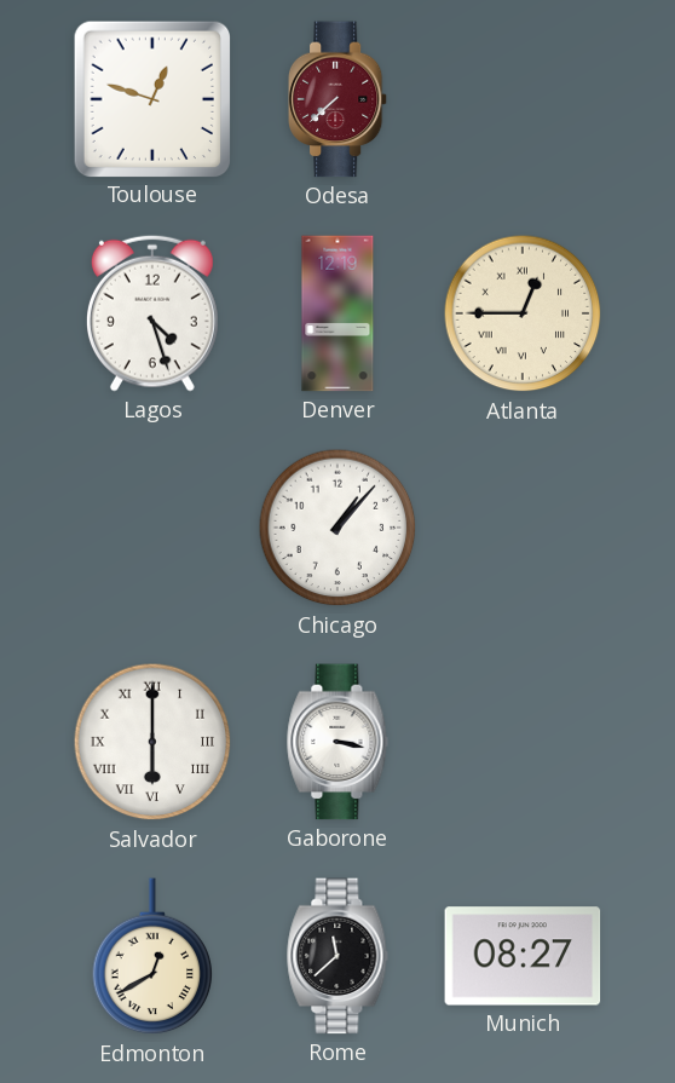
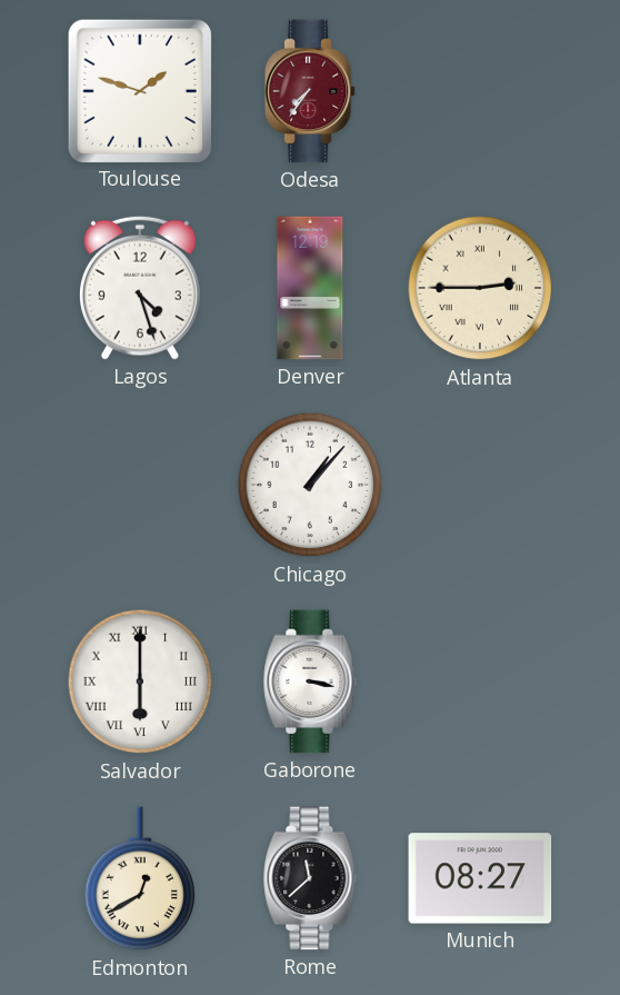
Toulouse: 12:48 -> 1:48 (139, 90)
Odesa: 7:38 -> 7:36 (310, 91)
Atlanta: 12:45 -> 2:45 (480, 288)
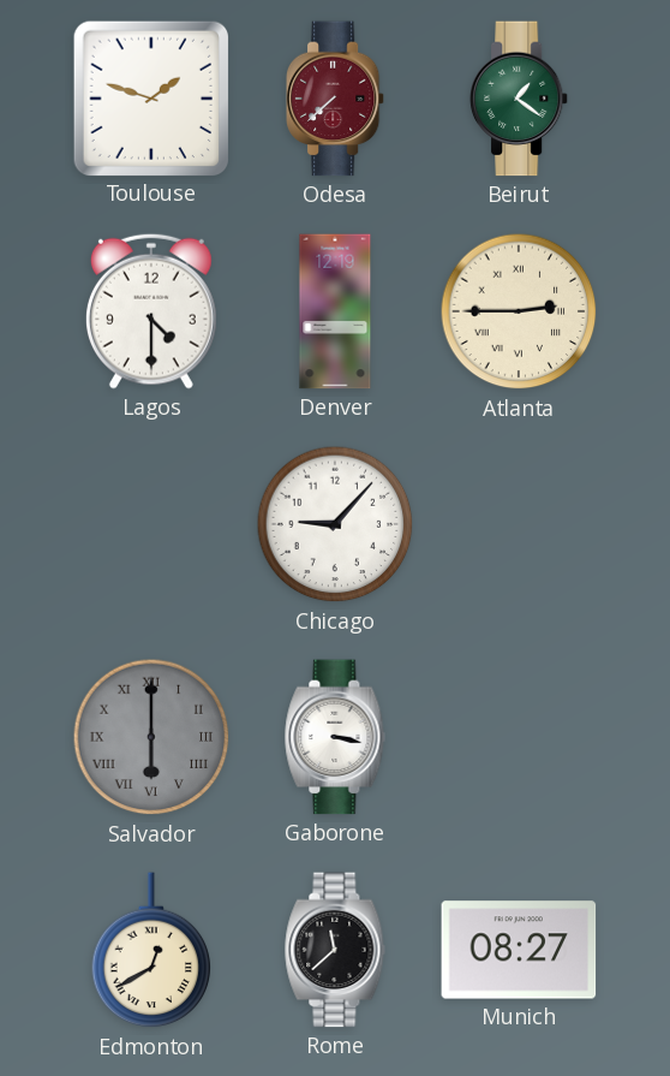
Odesa: 7:36 -> 7:38 (335, 99)
Beirut: none -> 1:21 (519, 99)
Lagos: 4:27 -> 4:30 (151, 311)
Chicago: 1:07 -> 9:07 (335, 524)
Salvador dial: white -> grey (151, 737)
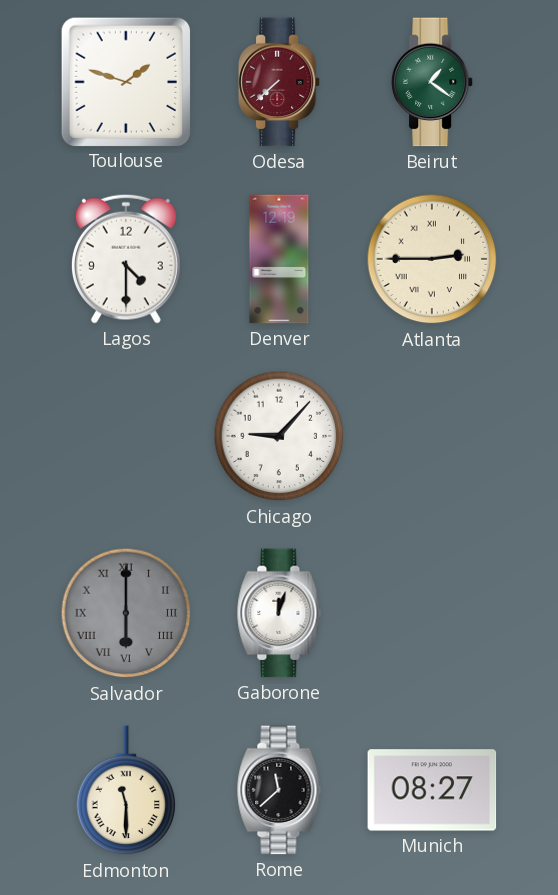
Gaborone: 3:17 -> 12:03 (279, 613)
Edmonton: 12:40 -> 11:30 (126, 791)
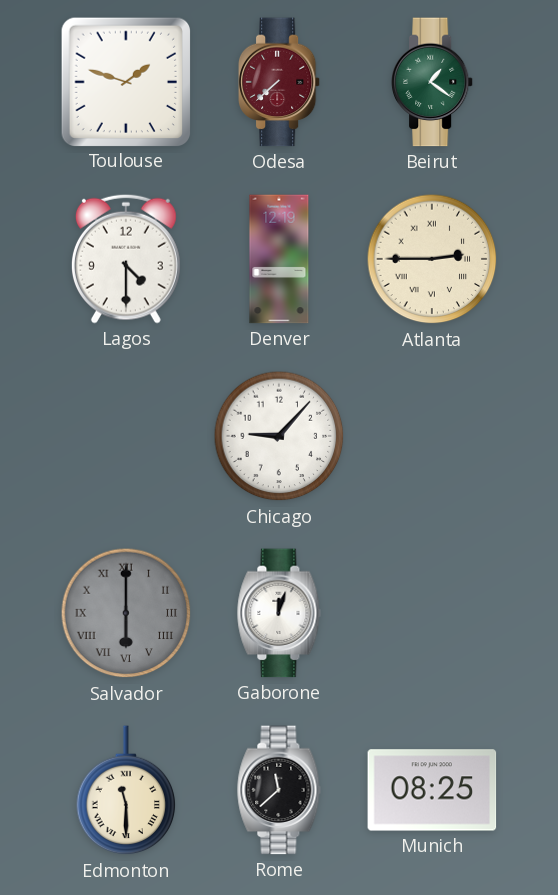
Munich: 08:27 -> 08:25 (432, 790)
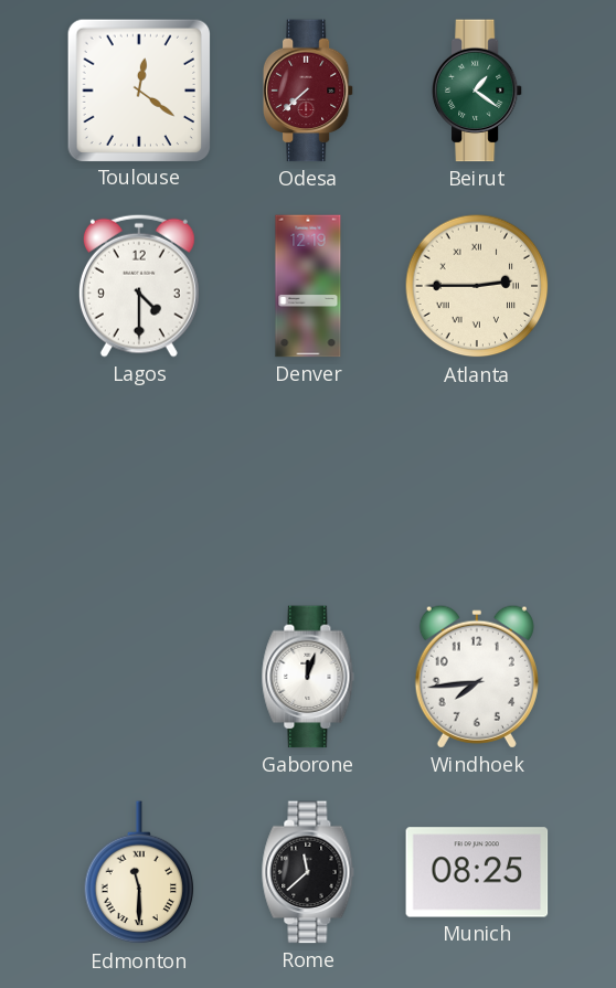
Toulouse: 1:48 -> 12:21 (138, 89)
Chicago: 9:07 -> none (279, 436)
Salvador: 6:00 -> none (126, 613)
Windhoek: none -> 7:44 (477, 677)
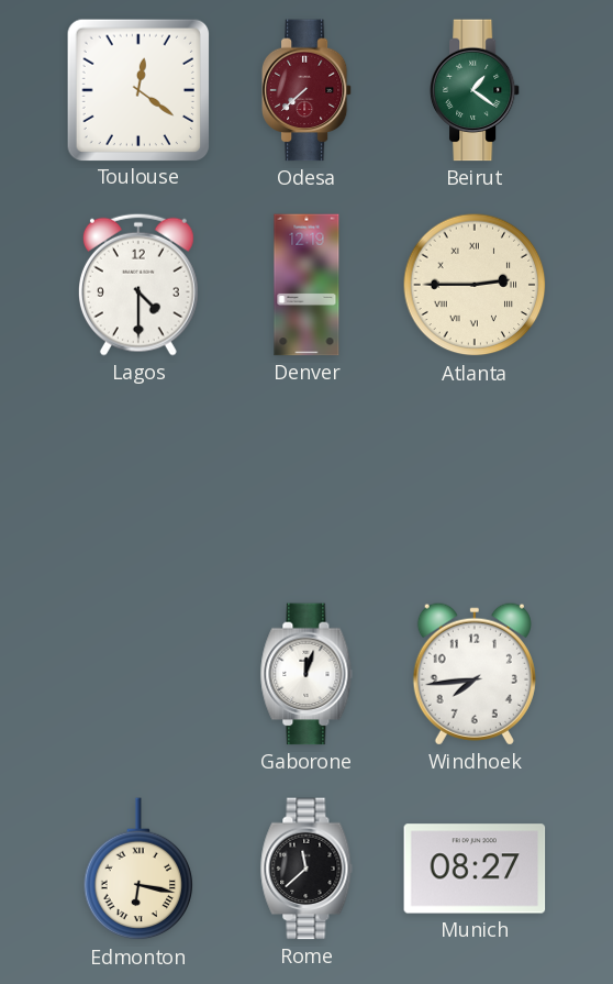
Edmonton: 11:30 -> 6:17 (138, 870)
Munich: 08:25 -> 08:27 (475, 869)
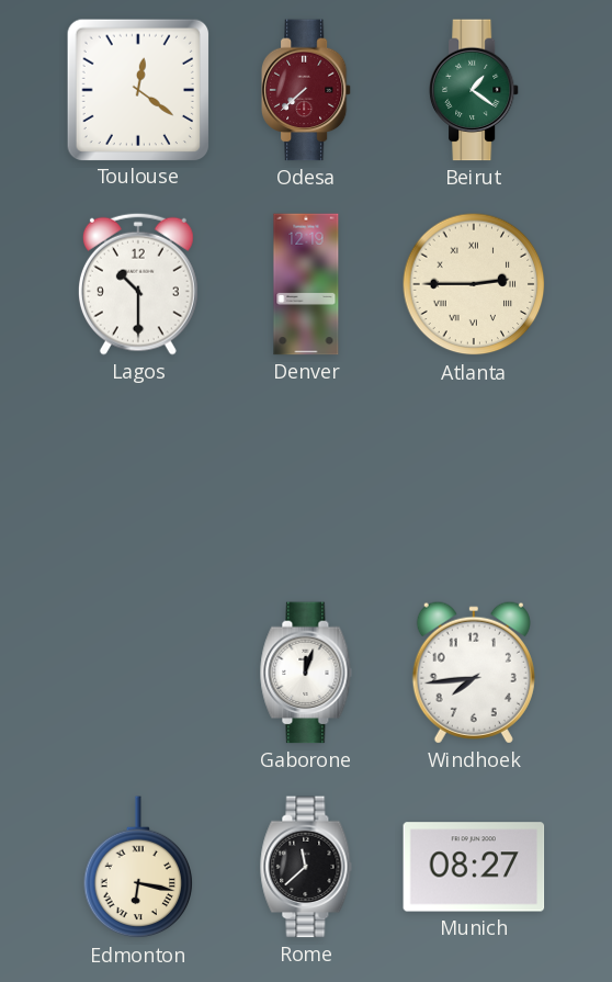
Lagos: 4:30 -> 10:30 (138, 284)
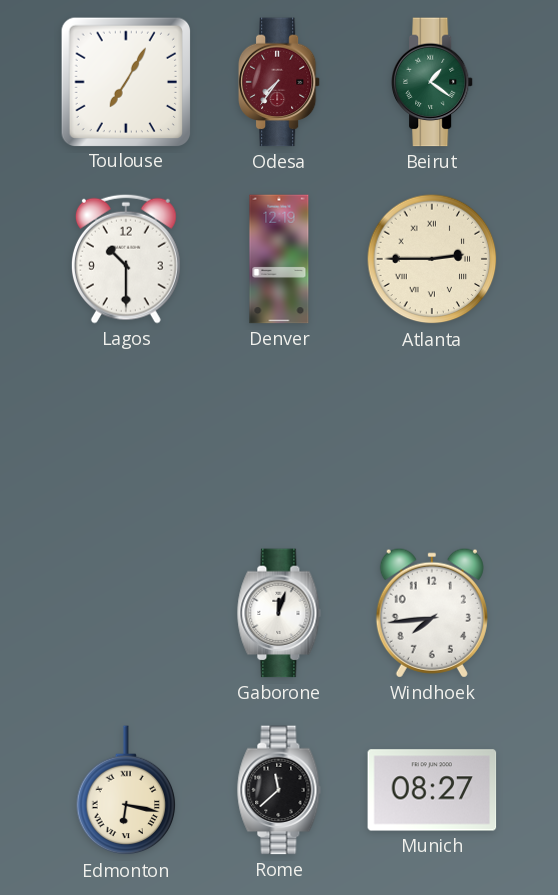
Toulouse: 12:21 -> 7:05 (125, 81)
Odesa: 7:38 -> 7:36 (279, 82)
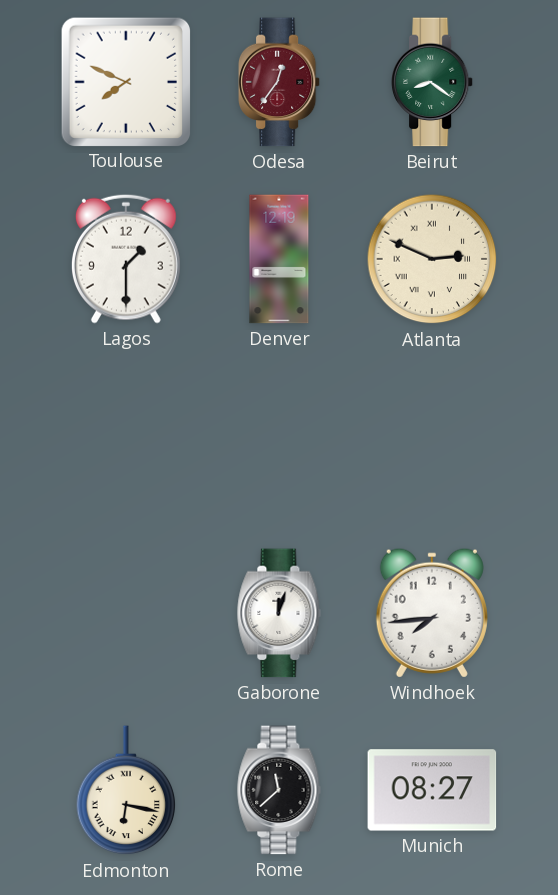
Toulouse: 7:05 -> 7:49 (125, 81)
Odesa: 7:36 -> 12:36 (279, 82)
Beirut: 1:21 -> 8:21 (432, 82)
Lagos: 10:30 -> 1:30 (126, 259)
Atlanta: 2:45 -> 2:49 (432, 259)
